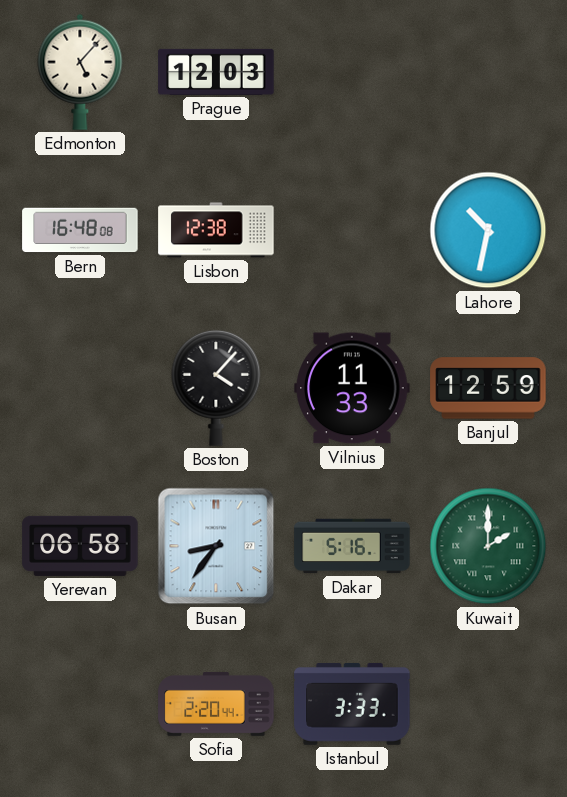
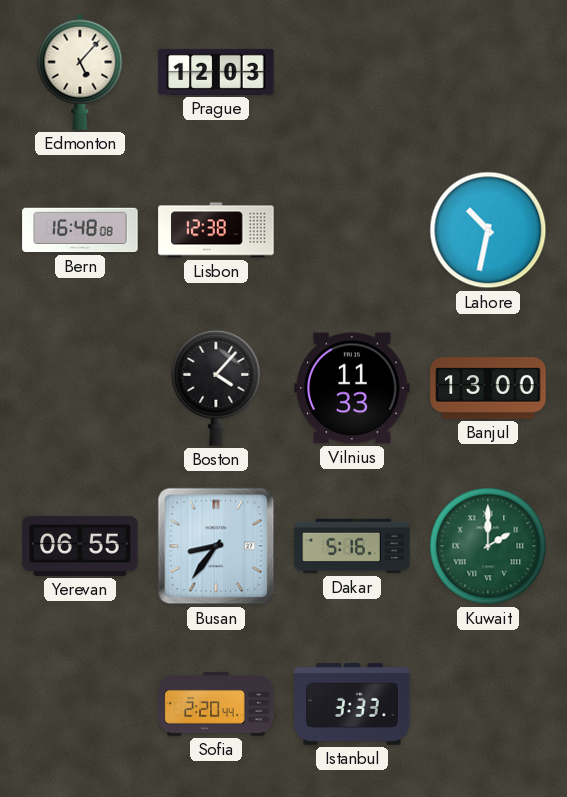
Banjul: 12:59 -> 13:00 (488, 388)
Yerevan: 06:58 -> 06:55 (80, 546)
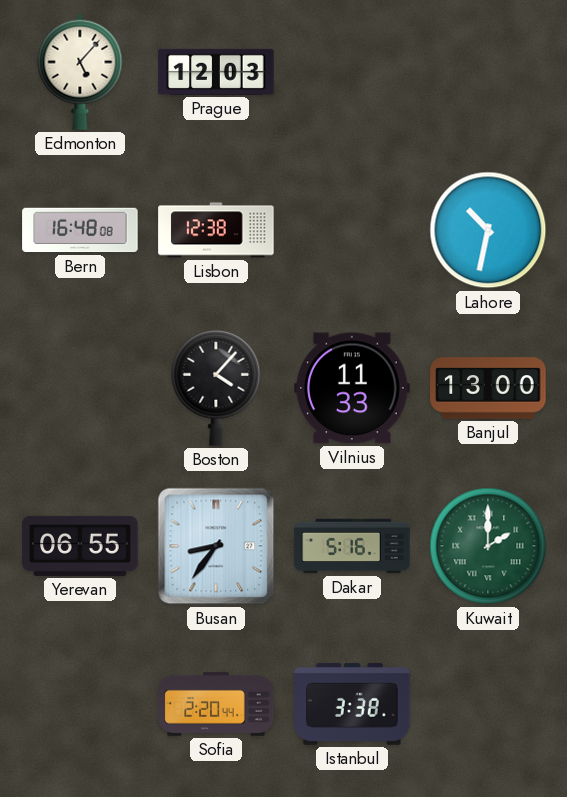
Istanbul: 3:33 -> 3:38 (352, 704)
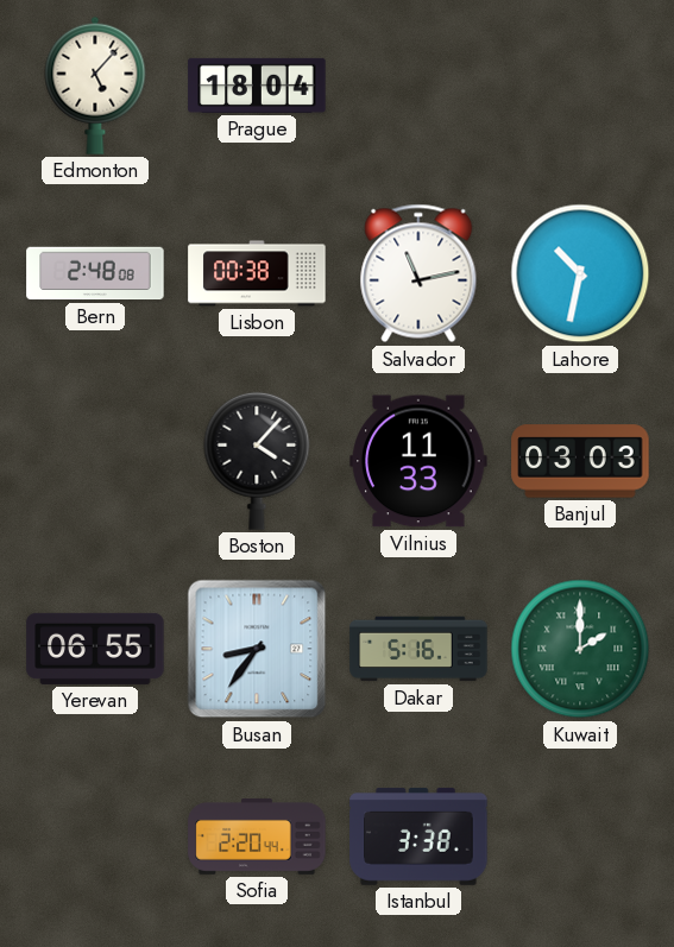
Prague: 12:03 -> 18:04 (257, 86)
Bern: 16:48 -> 2:48 (95, 273)
Lisbon: 12:38 -> 00:38 (257, 273)
Salvador: none -> 11:13 (418, 273)
Banjul: 13:00 -> 03:03 (580, 461)
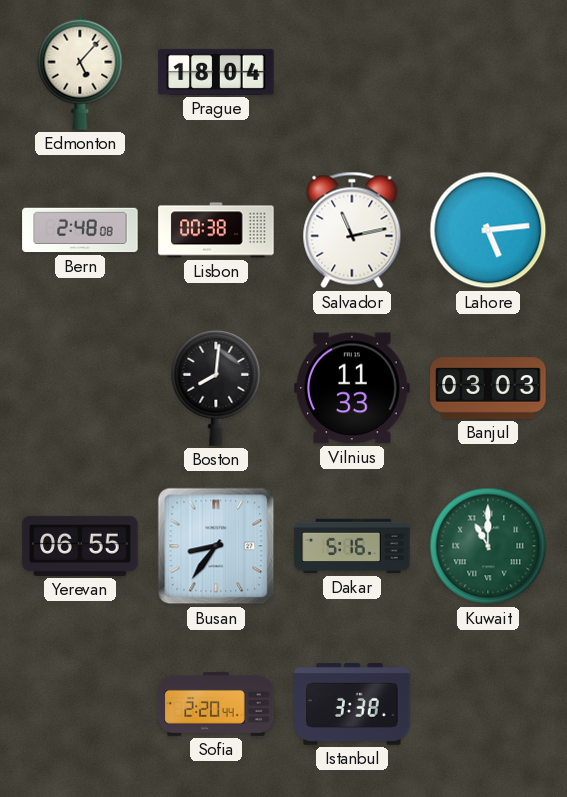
Lahore: 10:32 -> 5:14 (488, 230)
Boston: 4:07 -> 8:01 (216, 388)
Kuwait: 2:00 -> 11:00 (488, 546)
